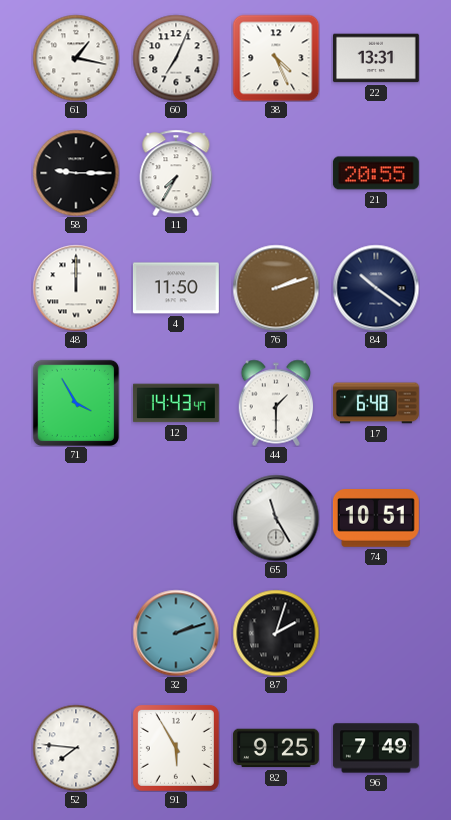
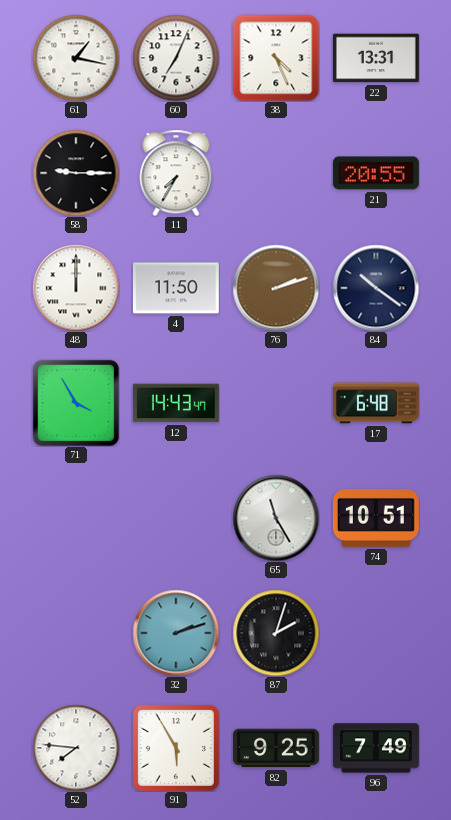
44: 1:30 -> none (276, 403)
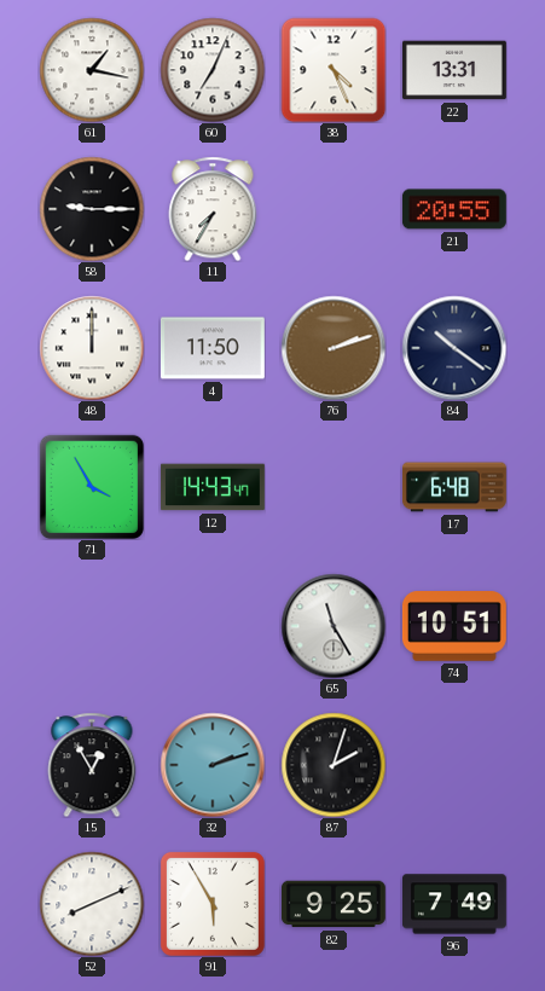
15: none -> 12:55 (92, 765)
52: 7:46 -> 8:11 (92, 904)
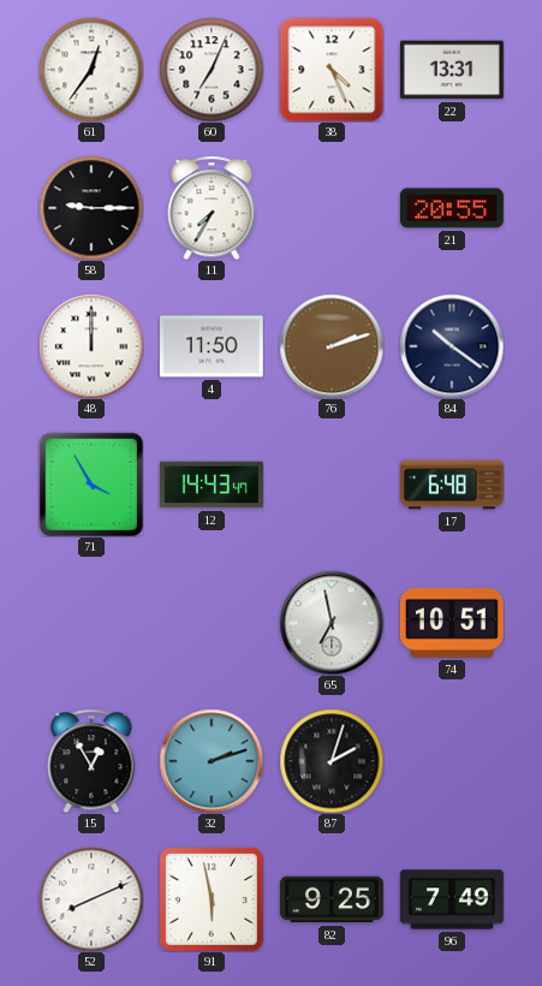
61: 1:17 -> 12:36 (91, 70)
65: 11:25 -> 6:58 (332, 623)
91: 5:55 -> 5:58 (212, 899)
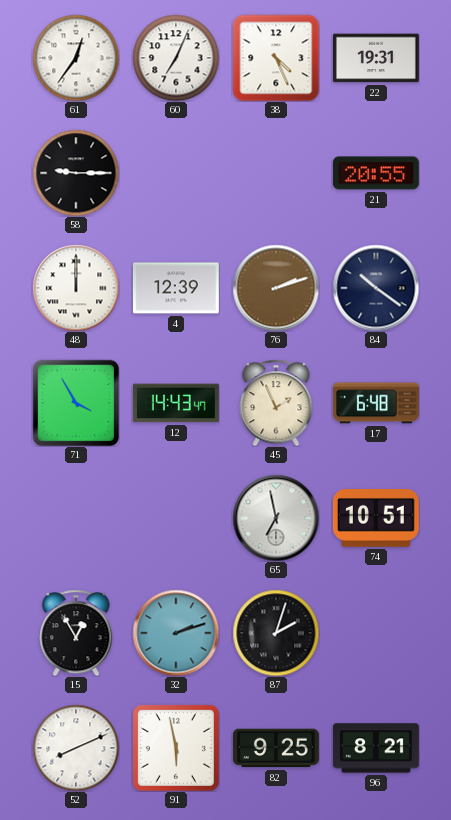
22: 13:31 -> 19:31 (376, 58)
11: 7:35 -> none (212, 208)
4: 11:50 -> 12:39 (176, 288)
45: none -> 1:56 (276, 403)
96: 7:49 -> 8:21 (376, 748)
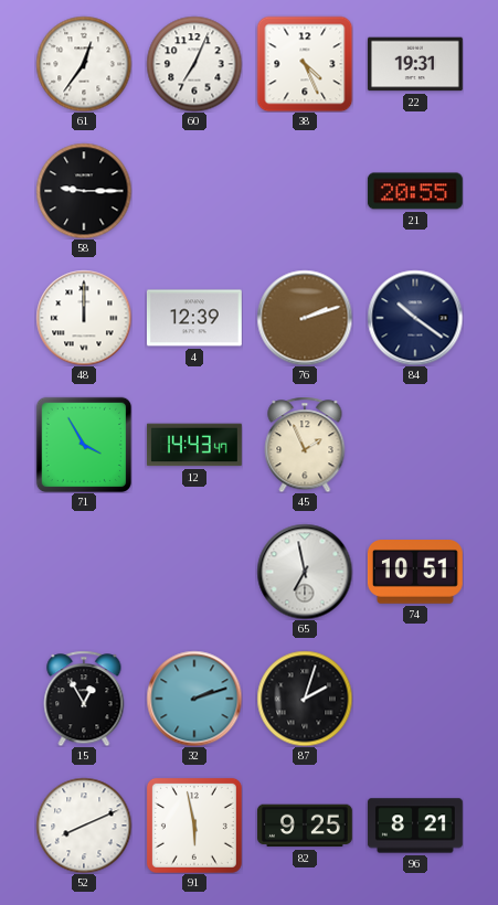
17: 6:48 -> none (376, 403)
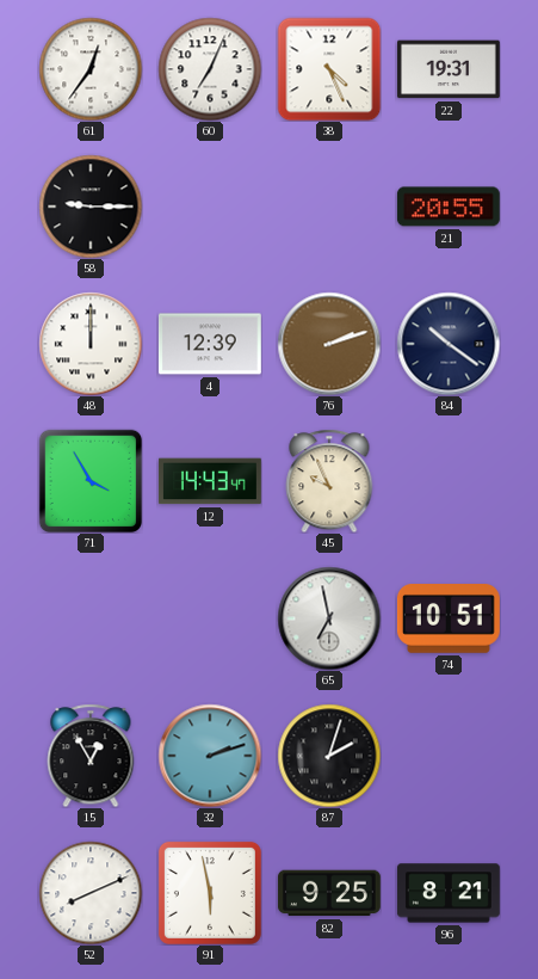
45: 1:56 -> 9:56 (329, 481)
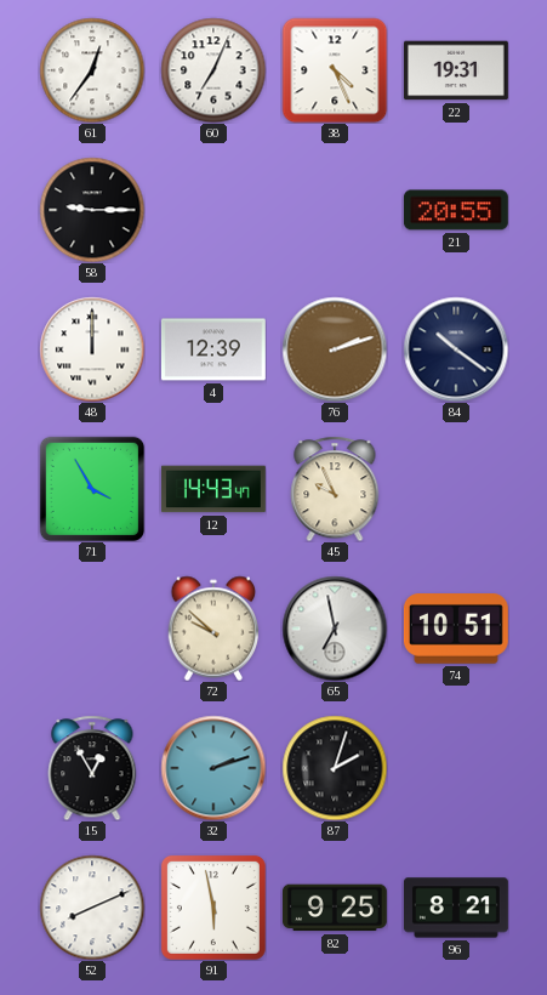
72: none -> 9:52 (213, 629)
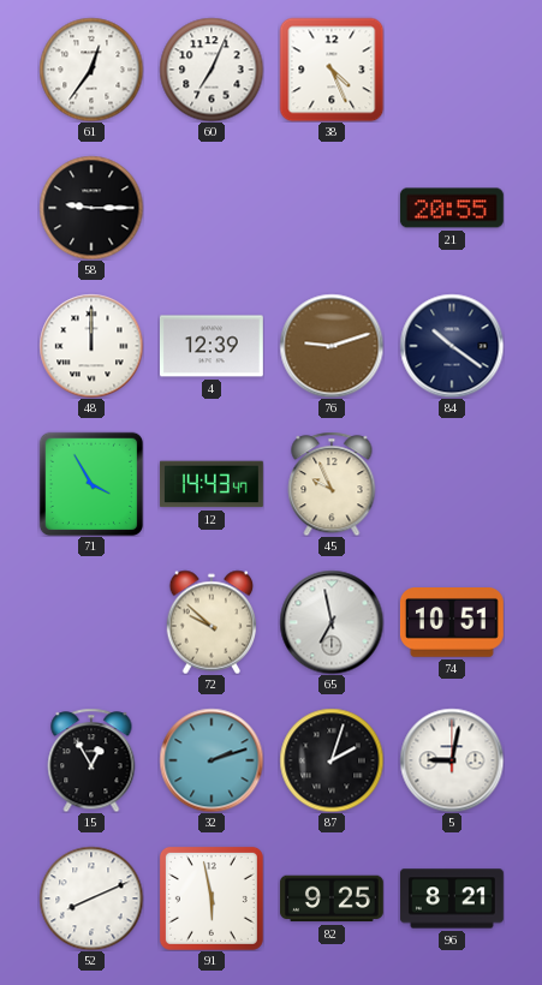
22: 19:31 -> none (456, 70)
76: 2:12 -> 9:12 (332, 346)
5: none -> 9:02 (452, 760)
